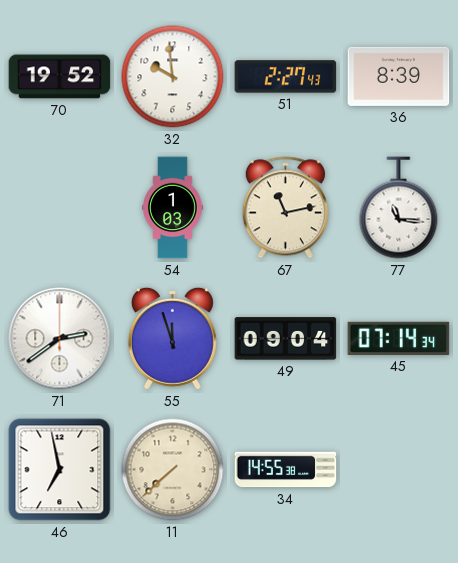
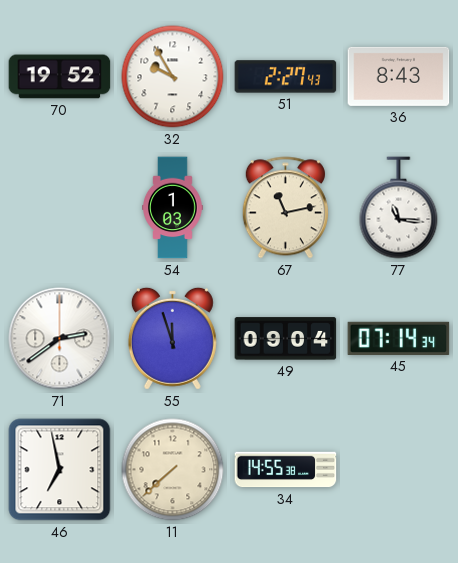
32: 9:59 -> 9:55 (173, 77)
36: 8:39 -> 8:43 (399, 76)
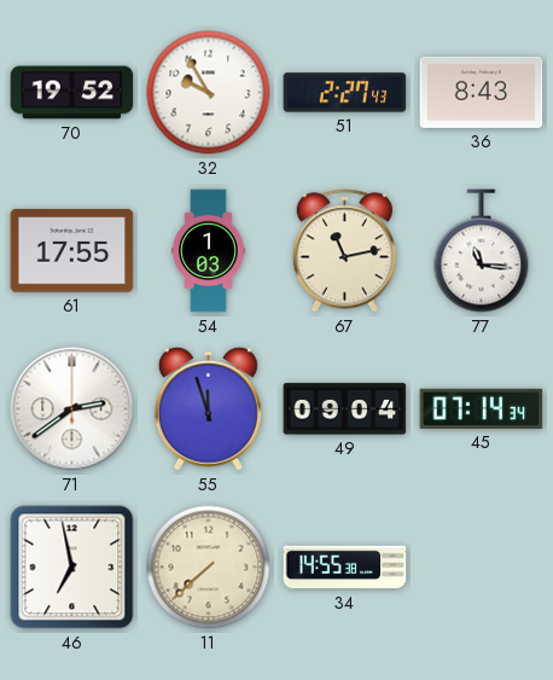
61: none -> 17:55 (72, 251)
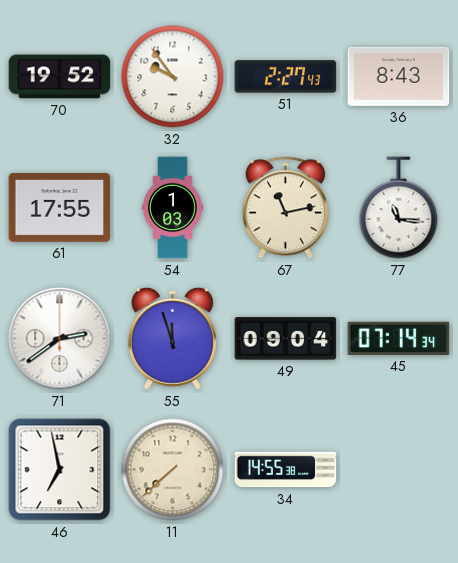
32: 9:55 -> 9:54 (173, 77)
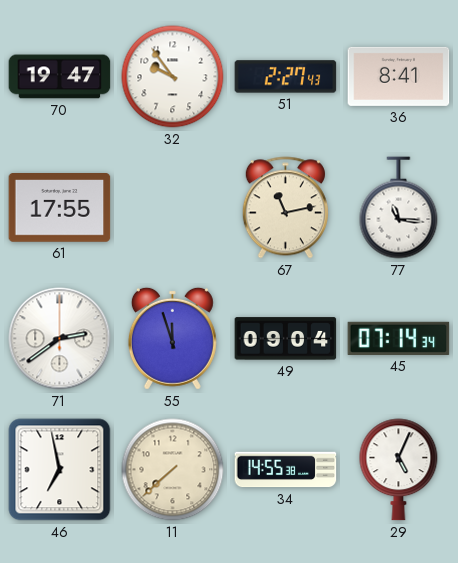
70: 19:52 -> 19:47 (60, 77)
36: 8:43 -> 8:41 (399, 76)
54: 1:03 -> none (173, 208)
29: none -> 5:04 (399, 470)
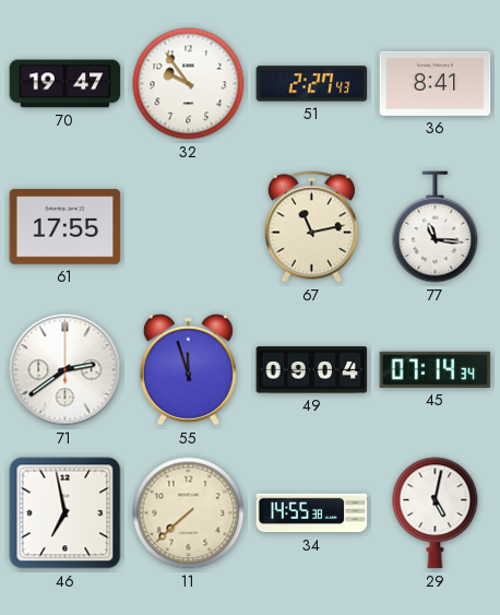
29: 5:04 -> 5:02 (436, 513)
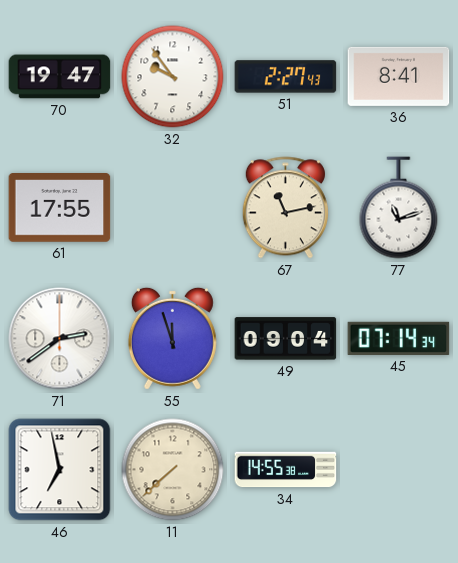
77: 11:16 -> 11:12 (399, 208)
29: 5:02 -> none (436, 513)
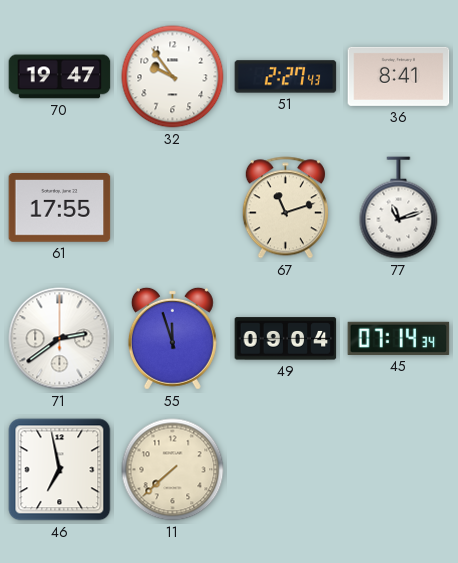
67: 11:13 -> 11:12 (285, 208)
34: 14:55 -> none (286, 470)
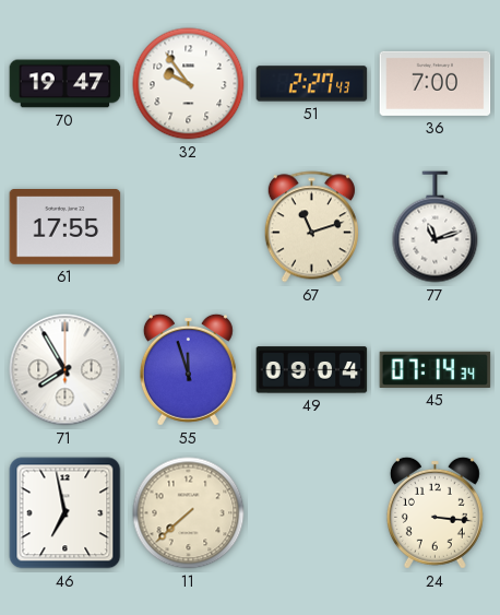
36: 8:41 -> 7:00 (436, 83)
71: 2:39 -> 7:55 (66, 370)
24: none -> 3:16 (434, 512)
